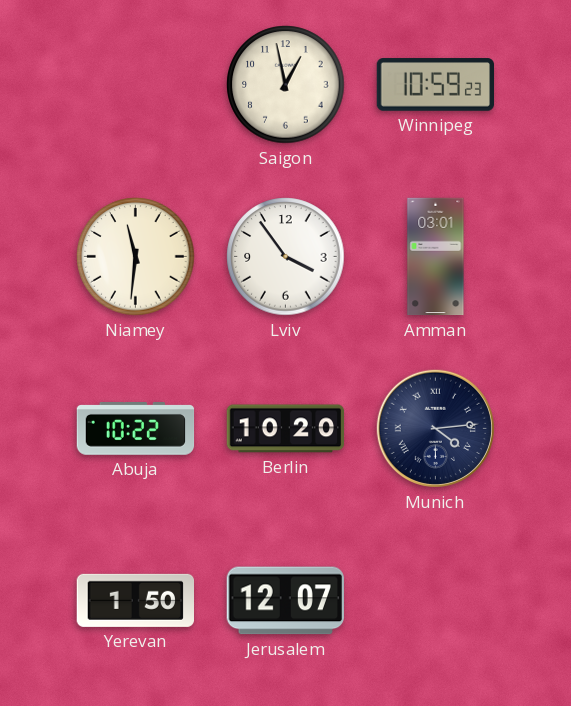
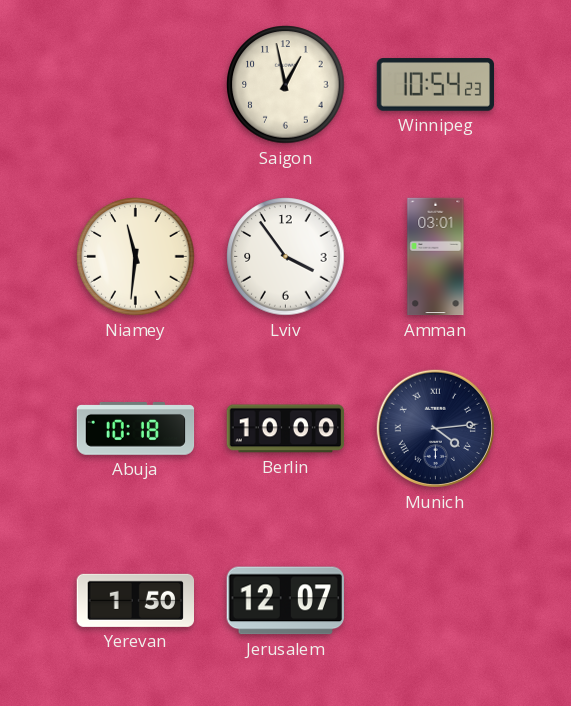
Winnipeg: 10:59 -> 10:54 (436, 85)
Abuja: 10:22 -> 10:18 (136, 429)
Berlin: 10:20 -> 10:00 (286, 429)
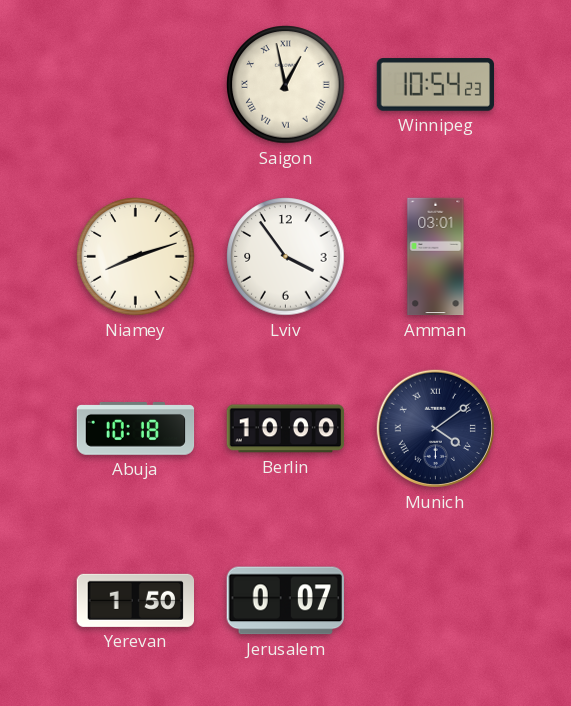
Saigon numerals: Arabic -> Roman (286, 85)
Niamey: 11:31 -> 8:12 (136, 257)
Munich: 4:14 -> 4:09 (435, 428)
Jerusalem: 12:07 -> 0:07 (285, 601)
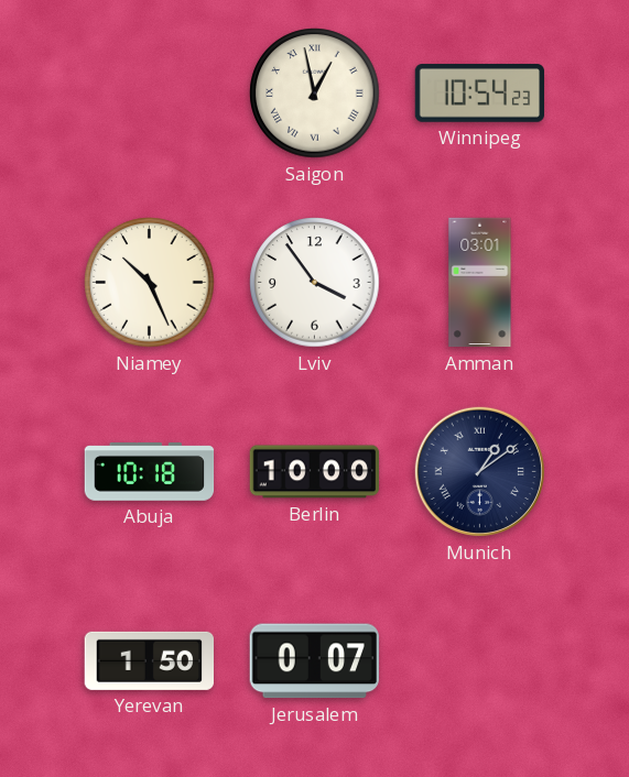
Niamey: 8:12 -> 10:26 (150, 283)
Munich: 4:09 -> 1:09 (479, 471)
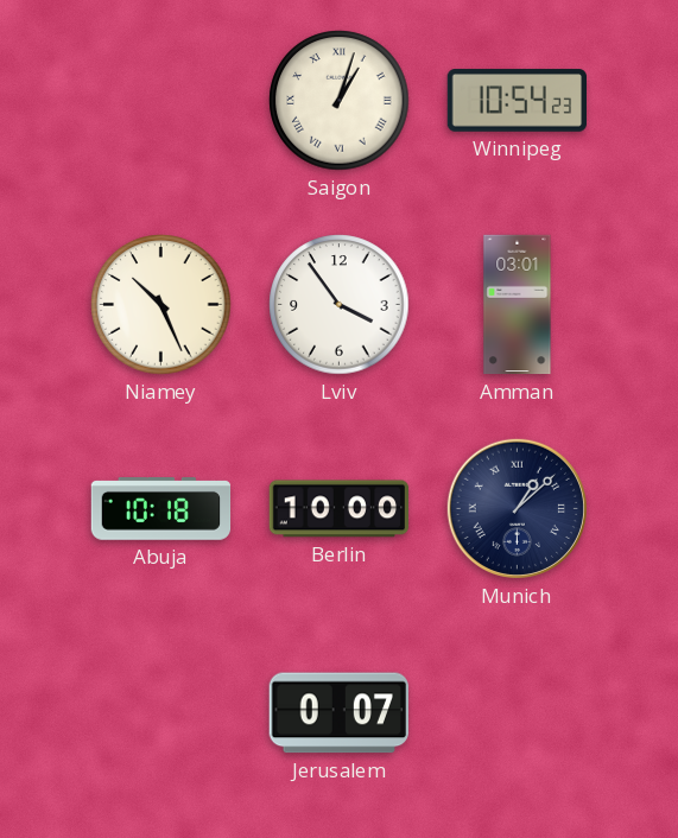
Saigon: 12:58 -> 1:03 (340, 101)
Munich: 1:09 -> 1:08 (517, 508)
Yerevan: 1:50 -> none (149, 660)
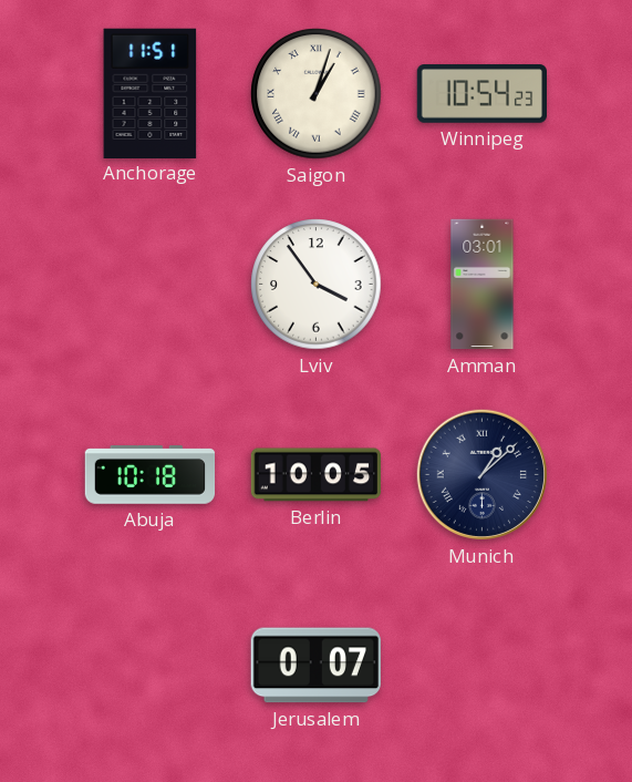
Anchorage: none -> 11:51 (151, 93)
Niamey: 10:26 -> none (161, 305)
Berlin: 10:00 -> 10:05 (317, 475)
